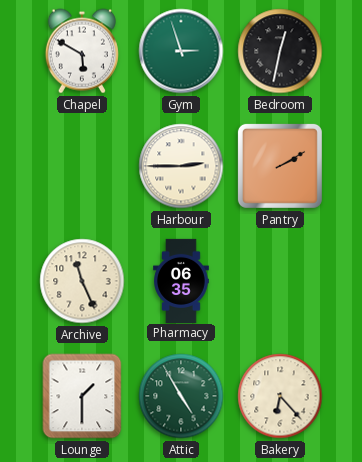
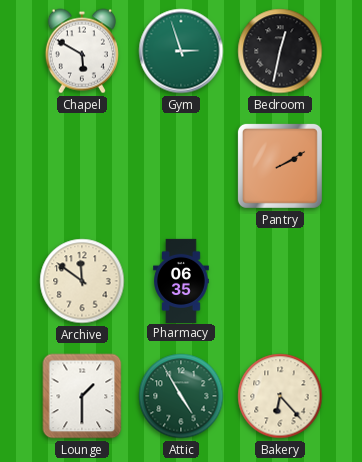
Harbour: 2:45 -> none (181, 166)
Archive: 11:26 -> 11:51 (82, 281)
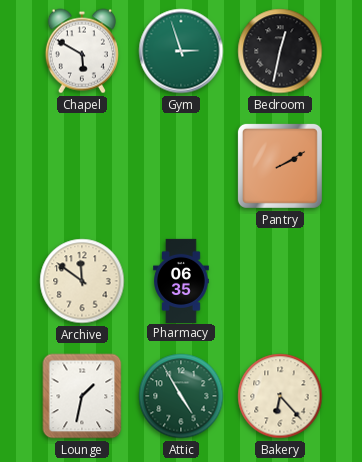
Lounge: 1:30 -> 1:32 (82, 396)
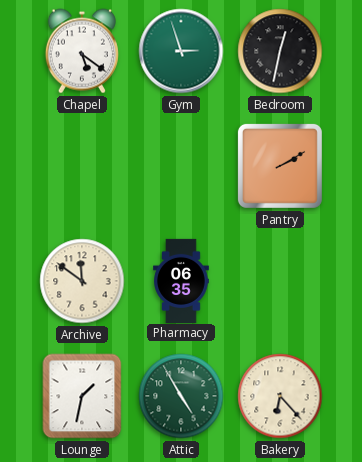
Chapel: 5:50 -> 5:21 (82, 51)
